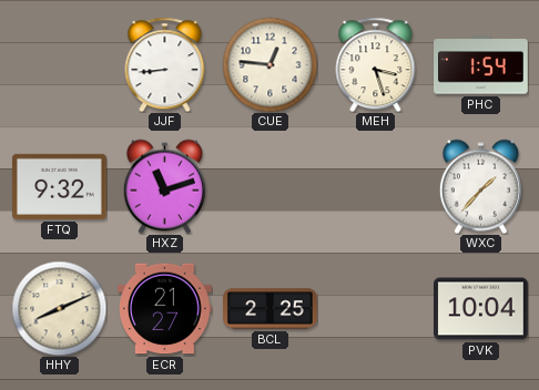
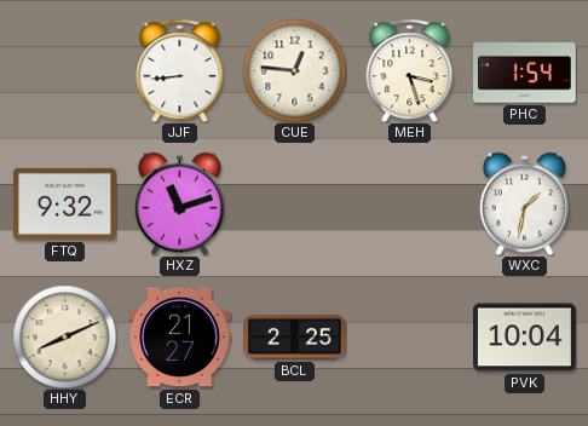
WXC: 1:37 -> 1:32 (524, 203)
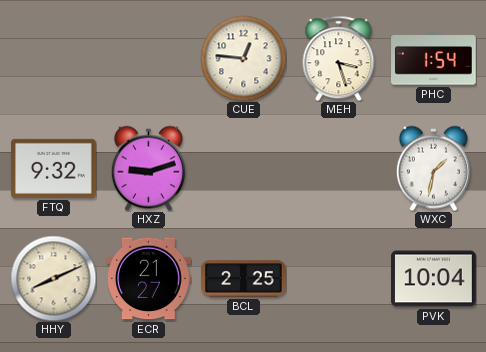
JJF: 8:44 -> none (180, 70)
HXZ: 11:12 -> 9:12 (148, 168)
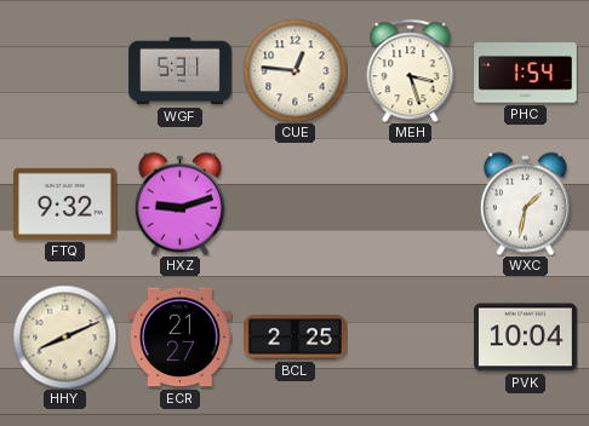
WGF: none -> 5:31 (181, 71)
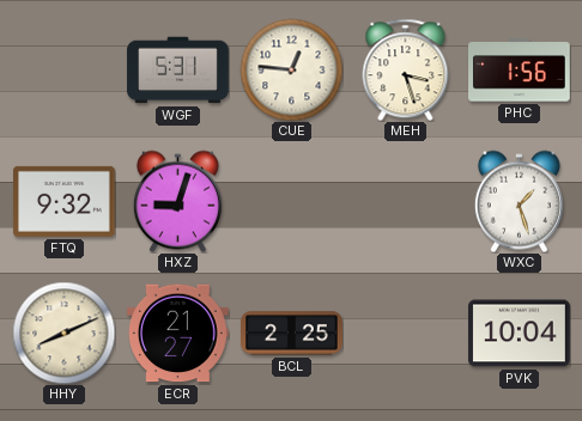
PHC: 1:54 -> 1:56 (520, 71)
HXZ: 9:12 -> 9:03 (177, 201)
WXC: 1:32 -> 1:27 (519, 201)
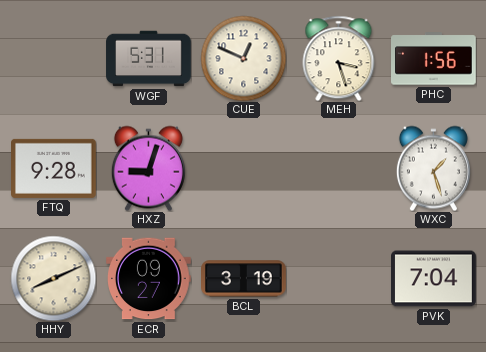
CUE: 12:46 -> 12:49 (243, 58)
FTQ: 9:32 -> 9:28 (54, 168)
ECR: 21:27 -> 09:27 (149, 279)
BCL: 2:25 -> 3:19 (244, 279)
PVK: 10:04 -> 7:04 (434, 279)
